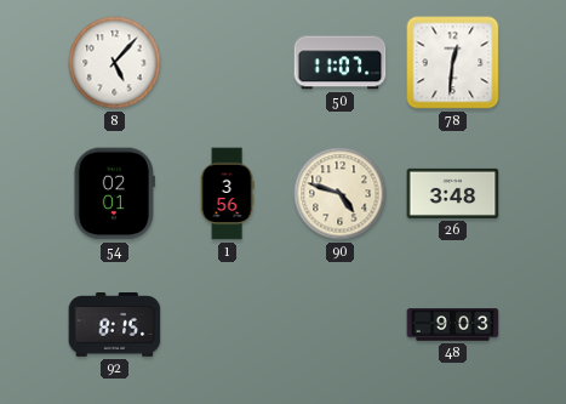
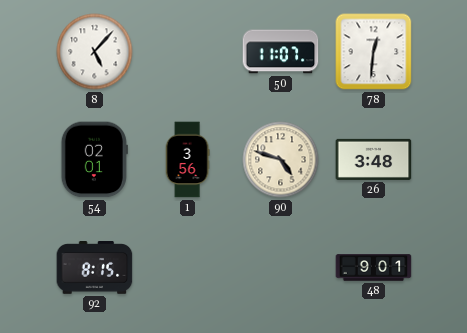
48: 9:03 -> 9:01 (374, 268)
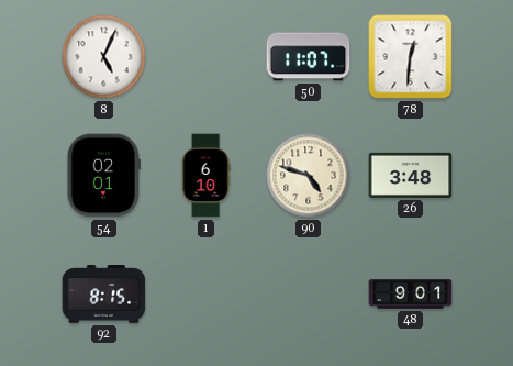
8: 5:07 -> 5:04 (104, 57)
1: 3:56 -> 6:10 (205, 176)
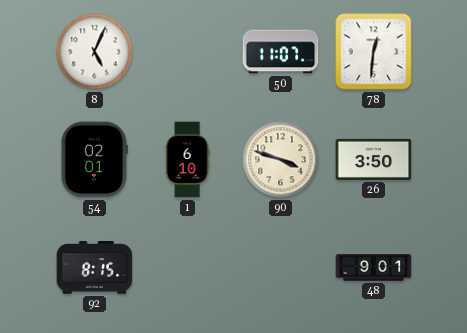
90: 4:48 -> 3:48 (281, 160)
26: 3:48 -> 3:50 (374, 159)
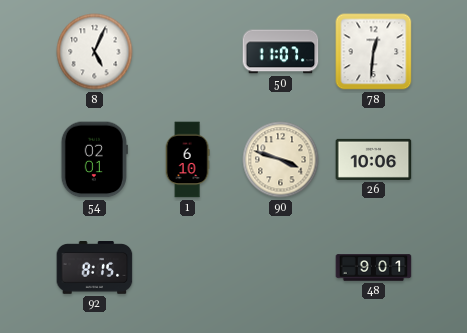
26: 3:50 -> 10:06 (374, 159)
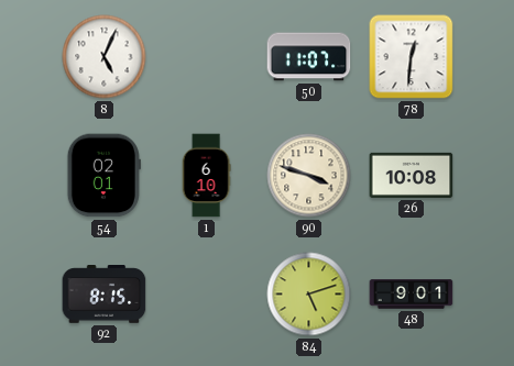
26: 10:06 -> 10:08 (412, 175)
84: none -> 5:12 (309, 295)
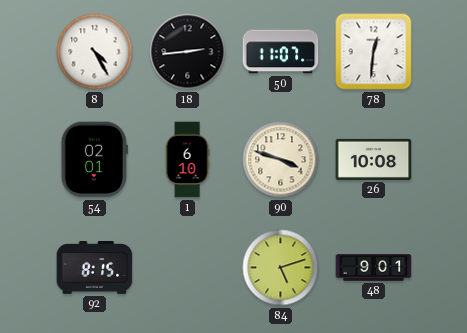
8: 5:04 -> 4:25 (95, 52)
18: none -> 2:44 (188, 52)
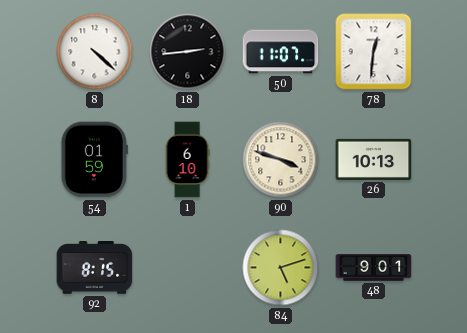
8: 4:25 -> 4:22 (95, 52)
54: 02:01 -> 01:59 (94, 160)
26: 10:08 -> 10:13 (374, 159)
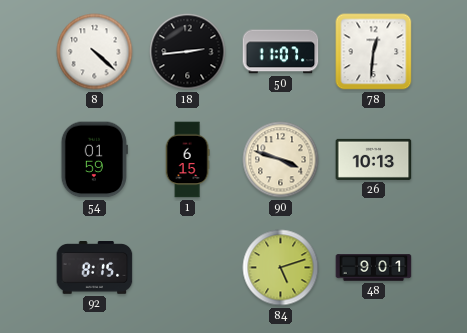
1: 6:10 -> 6:15 (187, 160)
